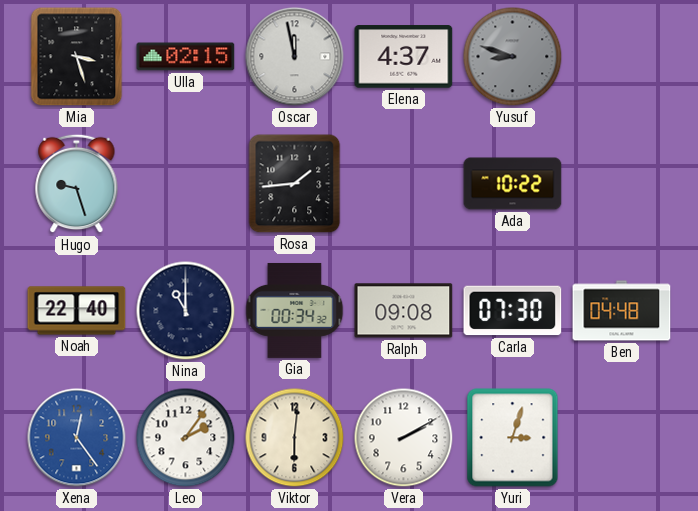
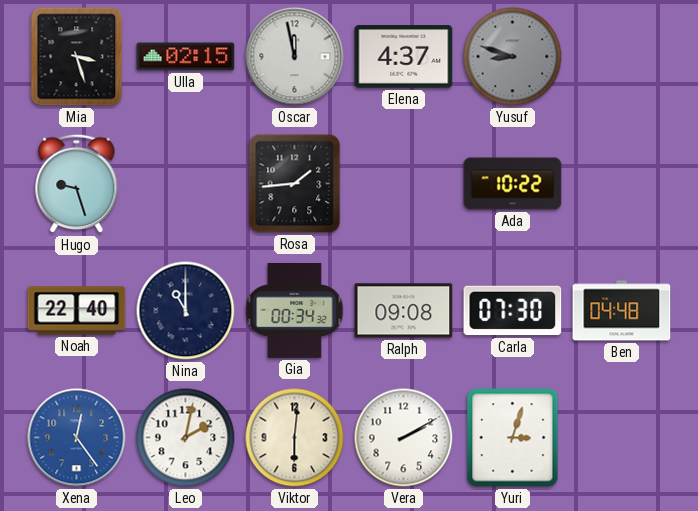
Leo: 2:06 -> 2:02 (186, 438)
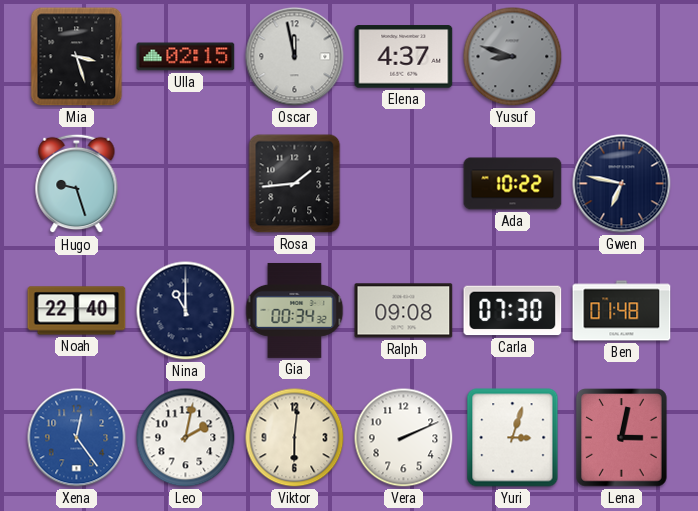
Gwen: none -> 6:47 (622, 184)
Ben: 04:48 -> 01:48 (622, 311)
Vera: 2:10 -> 2:11 (404, 438)
Lena: none -> 3:02 (622, 438)
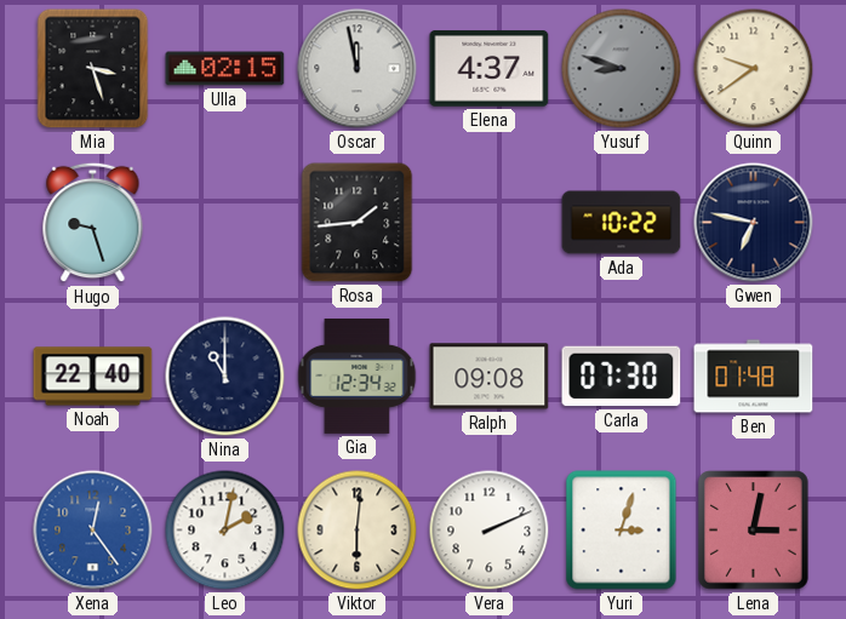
Quinn: none -> 9:39 (754, 69)
Gia: 00:34 -> 12:34 (358, 376)
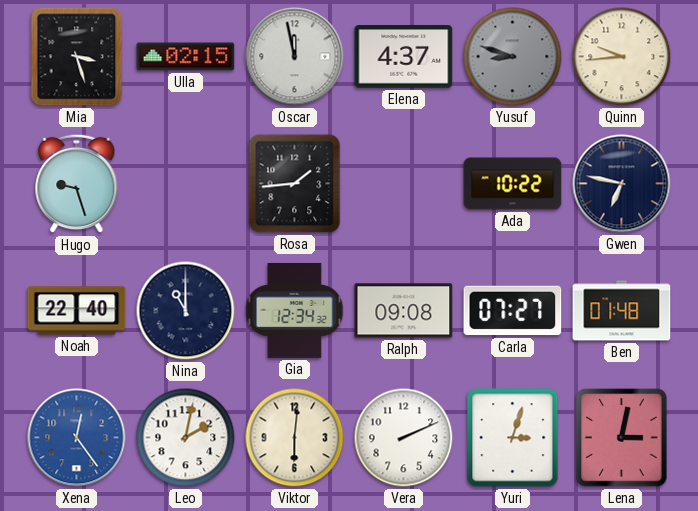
Quinn: 9:39 -> 9:44 (622, 57)
Carla: 07:30 -> 07:27 (513, 311)
